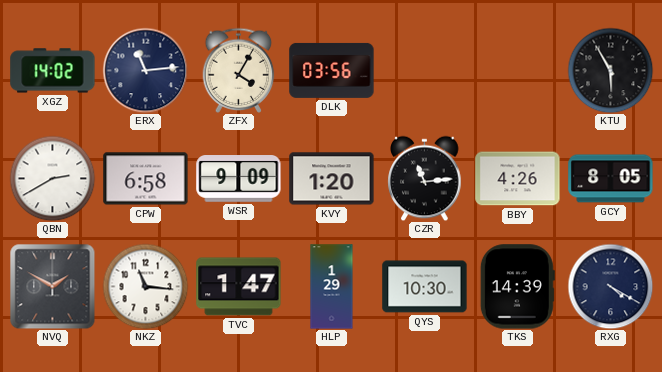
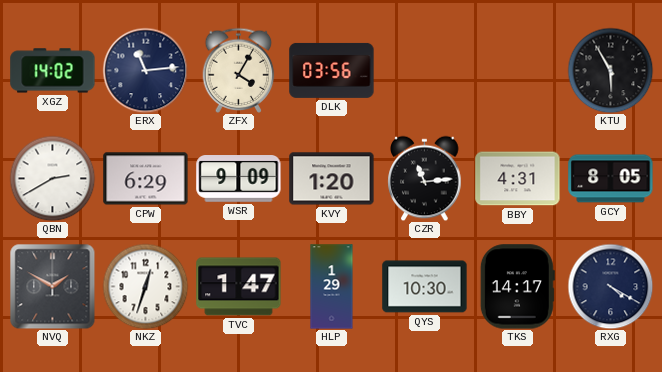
CPW: 6:58 -> 6:29 (146, 179)
BBY: 4:26 -> 4:31 (518, 179)
NKZ: 11:16 -> 12:33 (145, 286)
TKS: 14:39 -> 14:17 (517, 287)
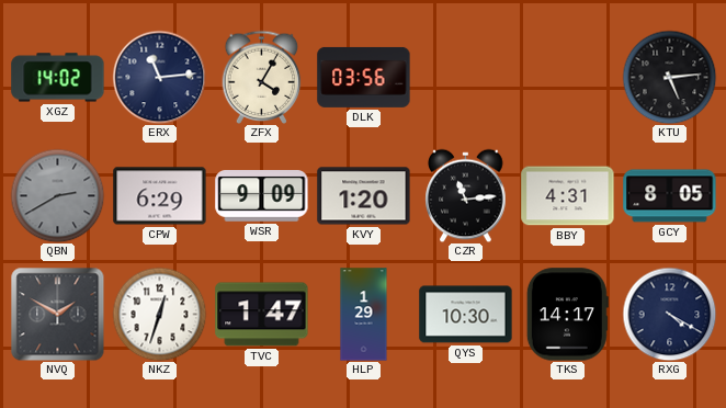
KTU: 5:55 -> 5:14 (669, 77)
QBN dial: white -> grey (57, 195)
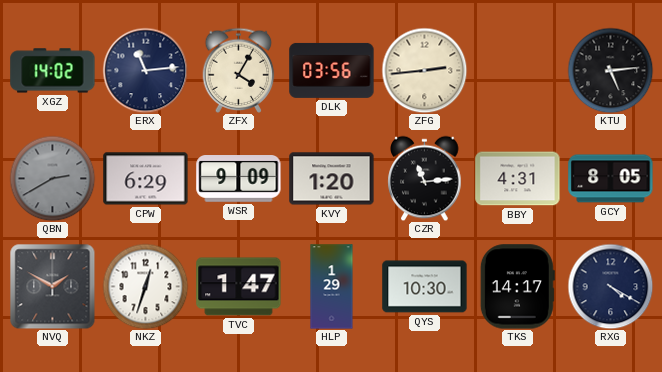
ZFG: none -> 2:44 (424, 70)
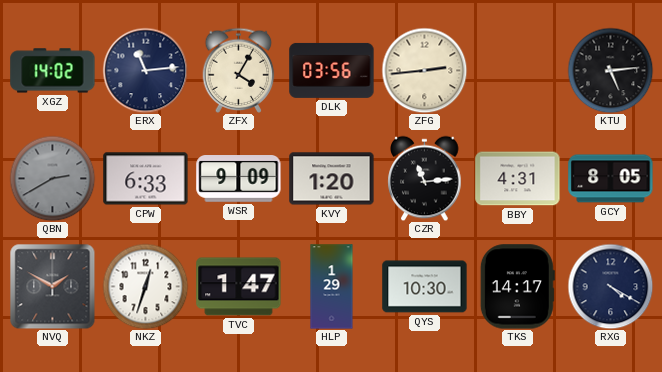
CPW: 6:29 -> 6:33 (146, 179)
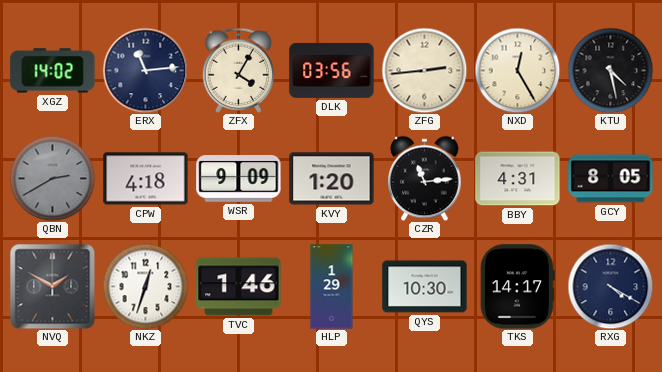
NXD: none -> 12:25 (517, 70)
KTU: 5:14 -> 4:28 (610, 70)
CPW: 6:33 -> 4:18 (146, 179)
TVC: 1:47 -> 1:46 (239, 287)
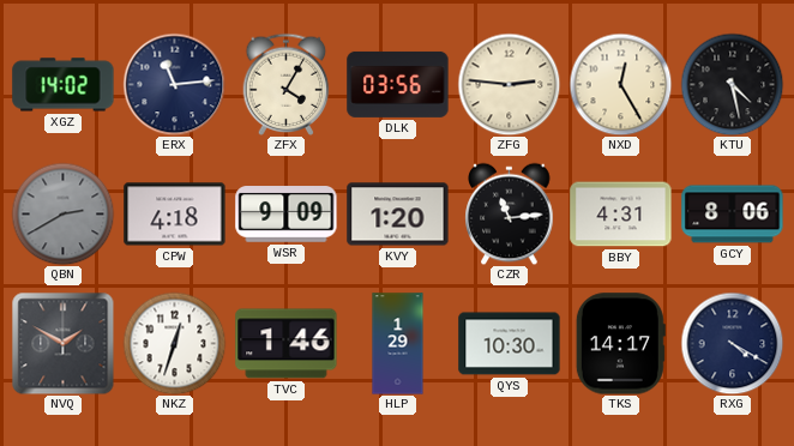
ZFG: 2:44 -> 2:46 (509, 84)
GCY: 8:05 -> 8:06 (733, 215)
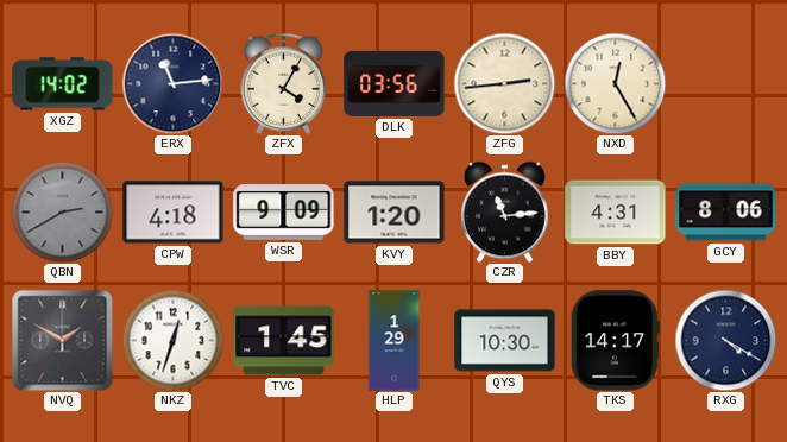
ZFG: 2:46 -> 2:44 (504, 83)
KTU: 4:28 -> none (732, 84)
TVC: 1:46 -> 1:45 (284, 341)
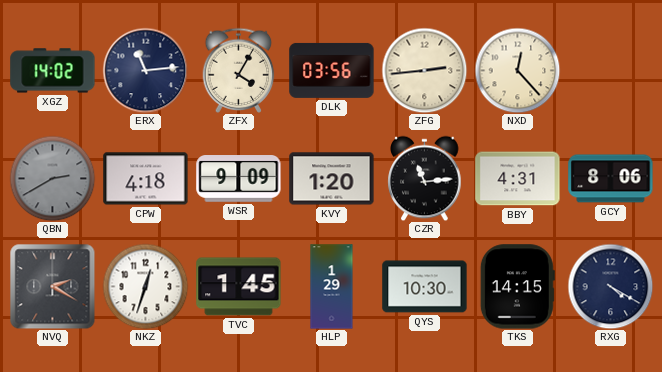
NXD: 12:25 -> 12:23 (517, 70)
NVQ: 1:50 -> 2:20 (52, 286)
TKS: 14:17 -> 14:15 (517, 287)
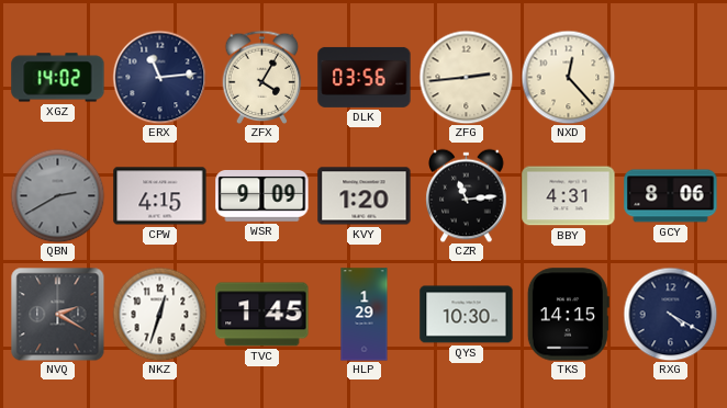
CPW: 4:18 -> 4:15 (160, 196)
